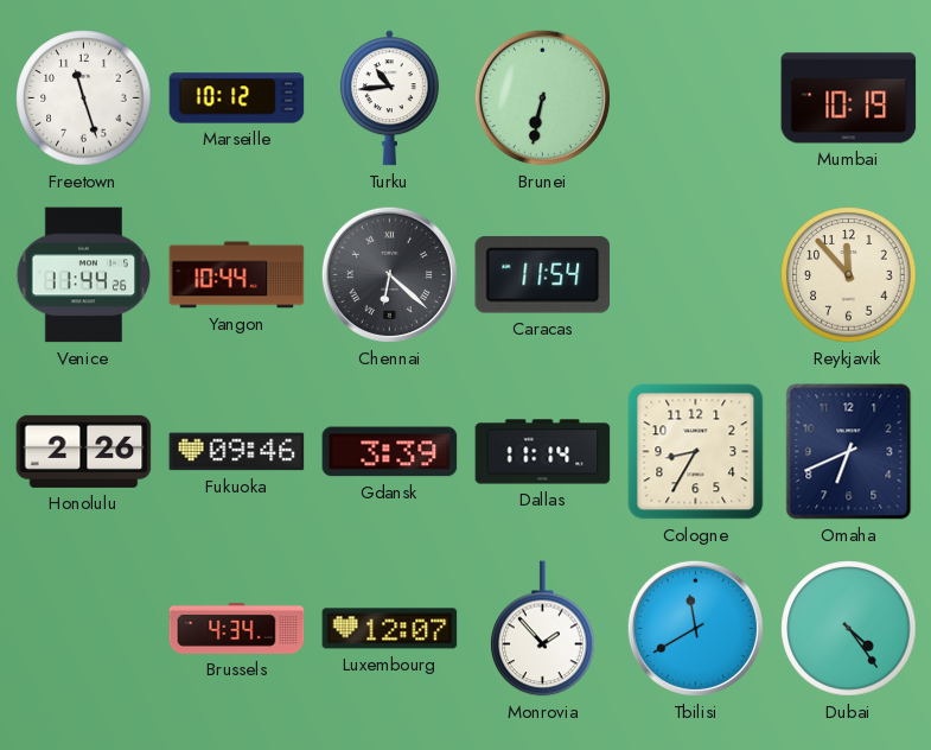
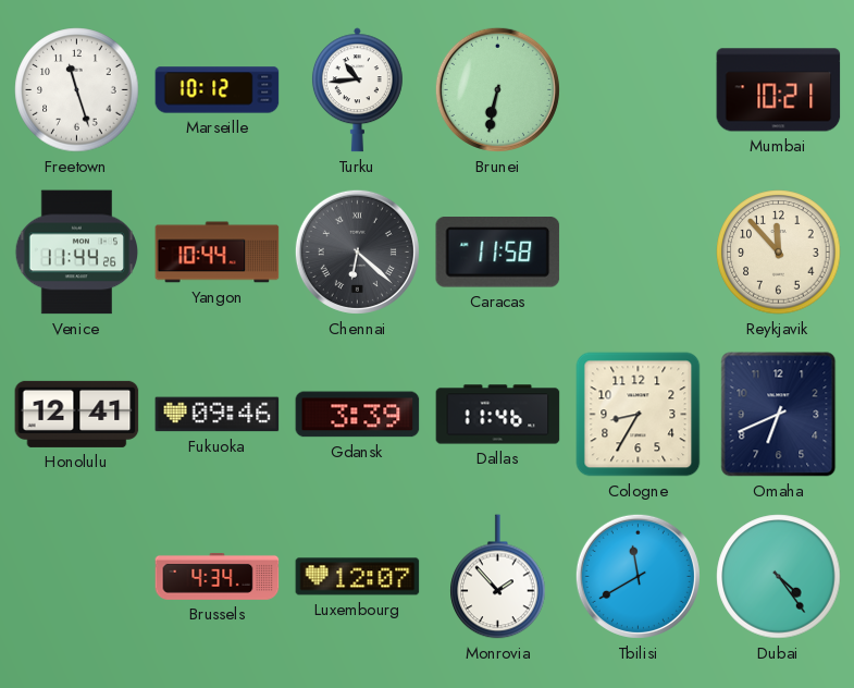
Mumbai: 10:19 -> 10:21 (779, 90)
Caracas: 11:54 -> 11:58 (498, 253)
Honolulu: 2:26 -> 12:41 (77, 414)
Dallas: 11:14 -> 11:46 (498, 415)
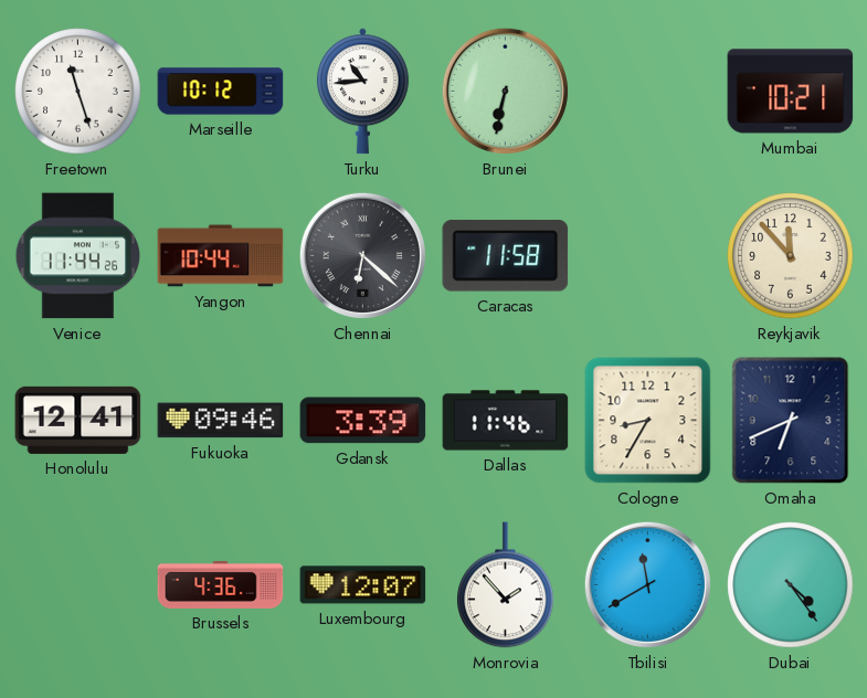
Brussels: 4:34 -> 4:36 (221, 584)
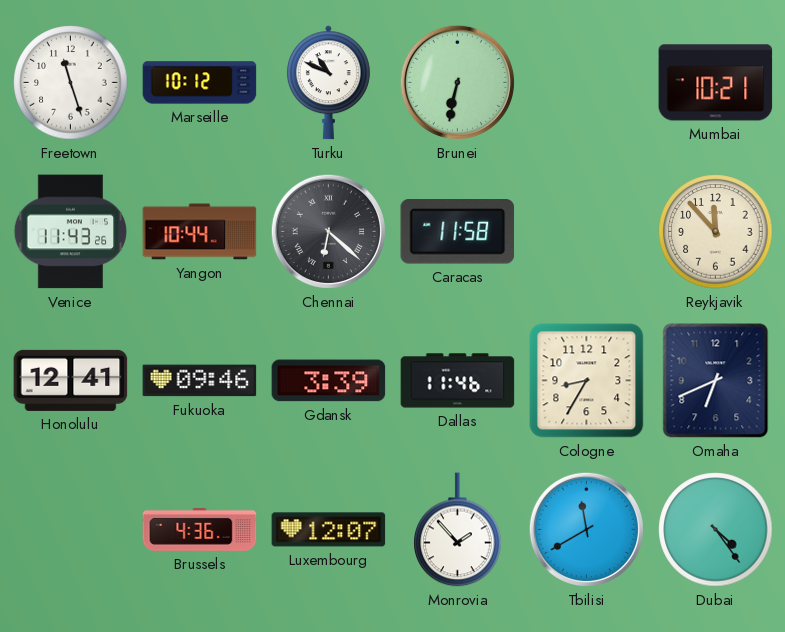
Turku: 10:44 -> 10:49 (328, 83)
Venice: 11:44 -> 11:43 (71, 232)
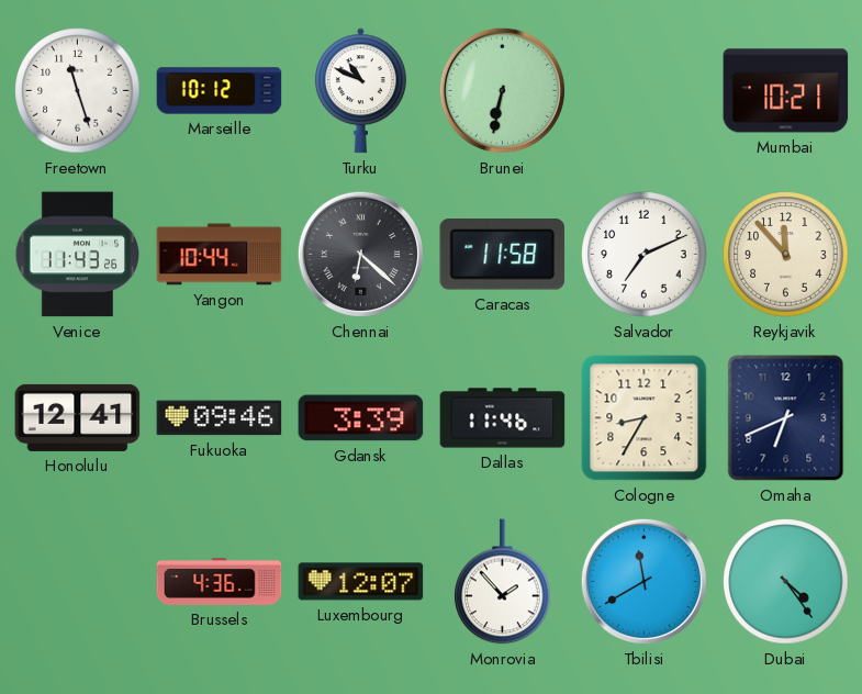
Salvador: none -> 7:11 (645, 255)
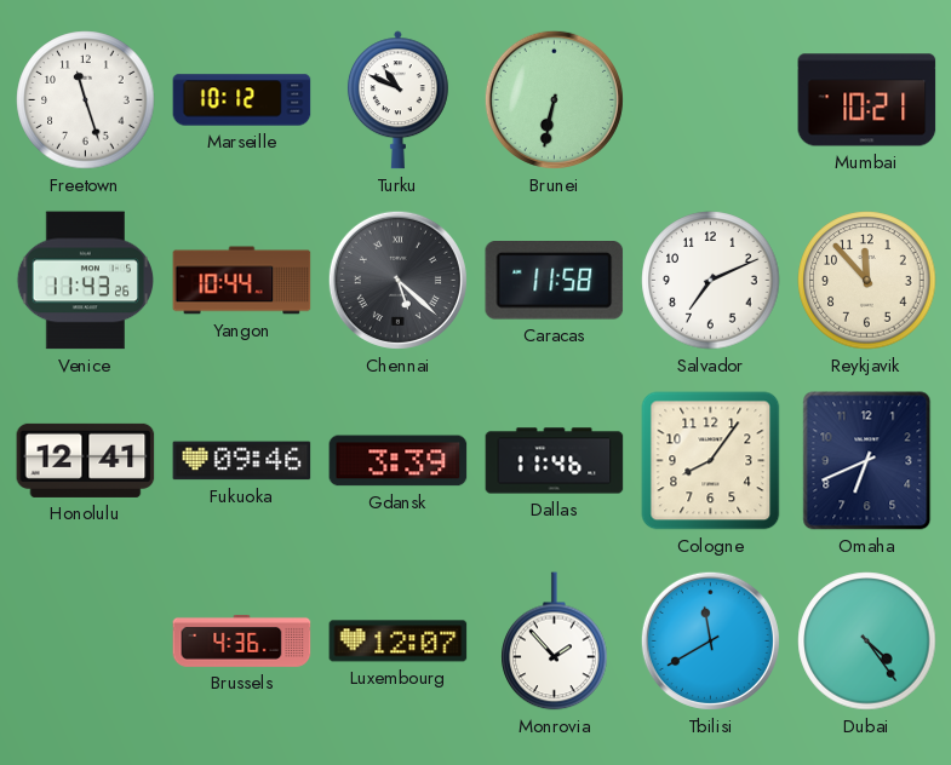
Chennai: 6:22 -> 5:22 (397, 280)
Cologne: 8:35 -> 8:06 (711, 461)
